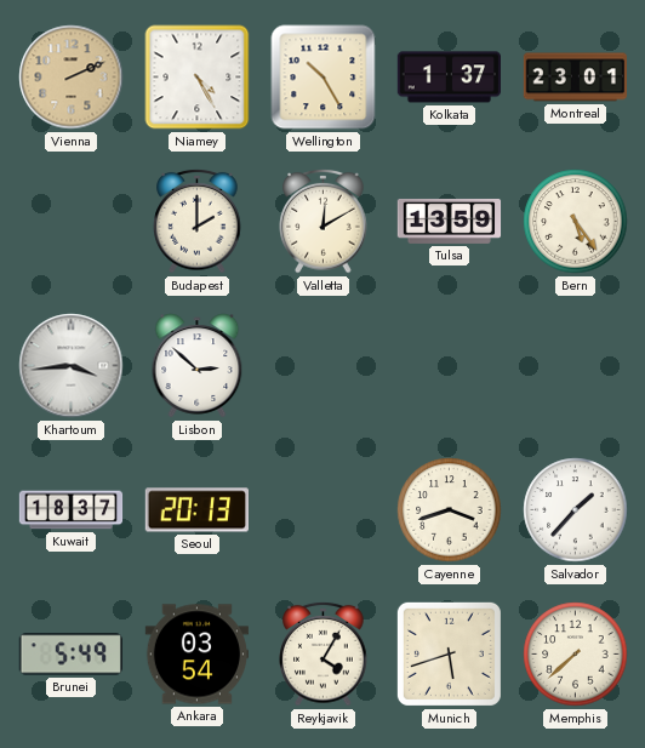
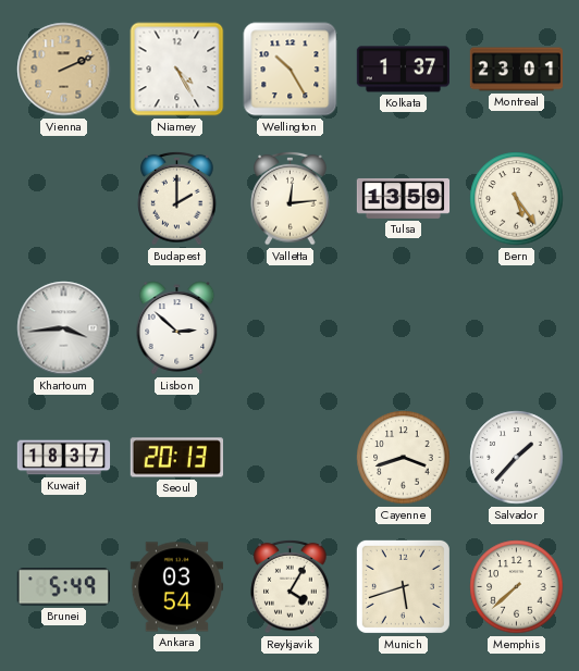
Valletta: 12:10 -> 12:14 (291, 198)
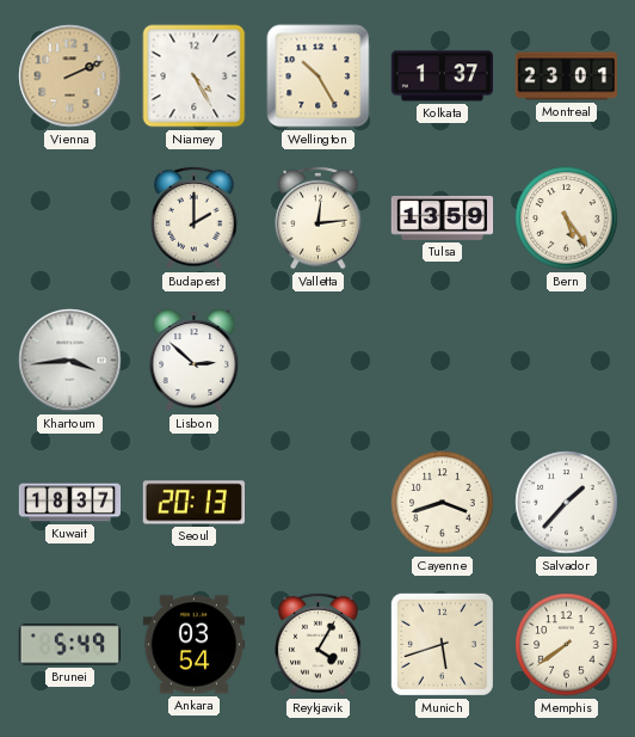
Memphis: 7:38 -> 7:39 (567, 645)
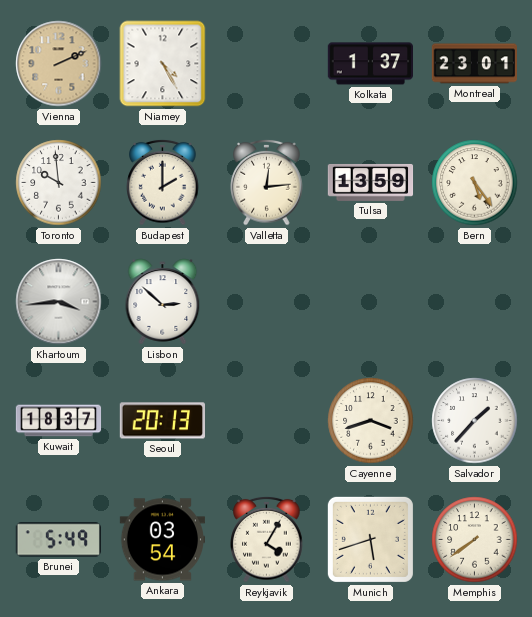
Wellington: 10:25 -> none (319, 76)
Toronto: none -> 9:59 (59, 183)
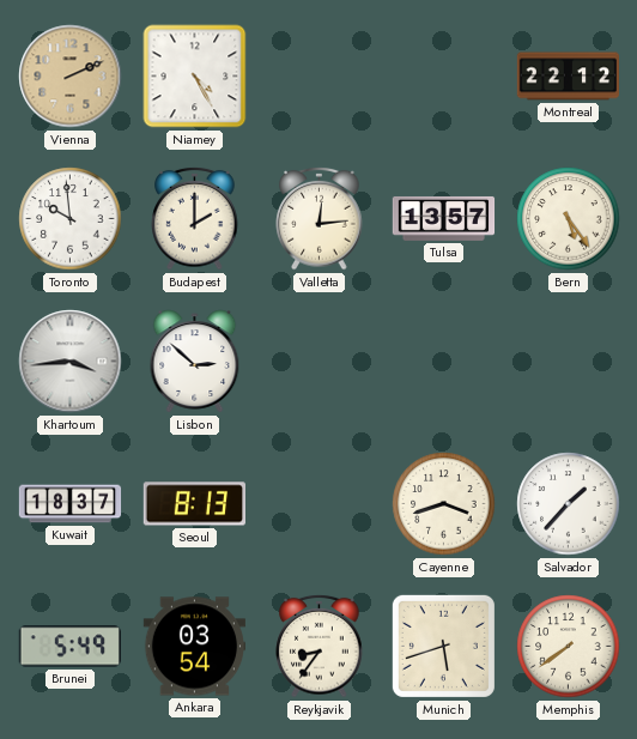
Kolkata: 1:37 -> none (370, 64)
Montreal: 23:01 -> 22:12 (568, 77)
Tulsa: 13:59 -> 13:57 (444, 218)
Seoul: 20:13 -> 8:13 (194, 504)
Reykjavik: 4:05 -> 8:36 (320, 646)
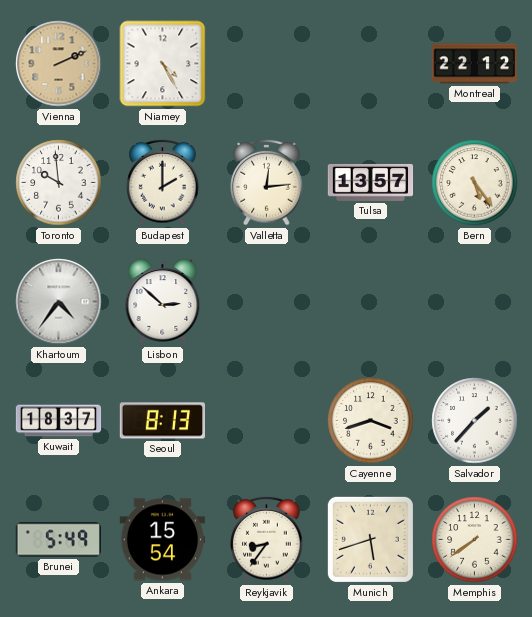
Khartoum: 3:44 -> 4:36 (59, 302)
Ankara: 03:54 -> 15:54 (162, 540)
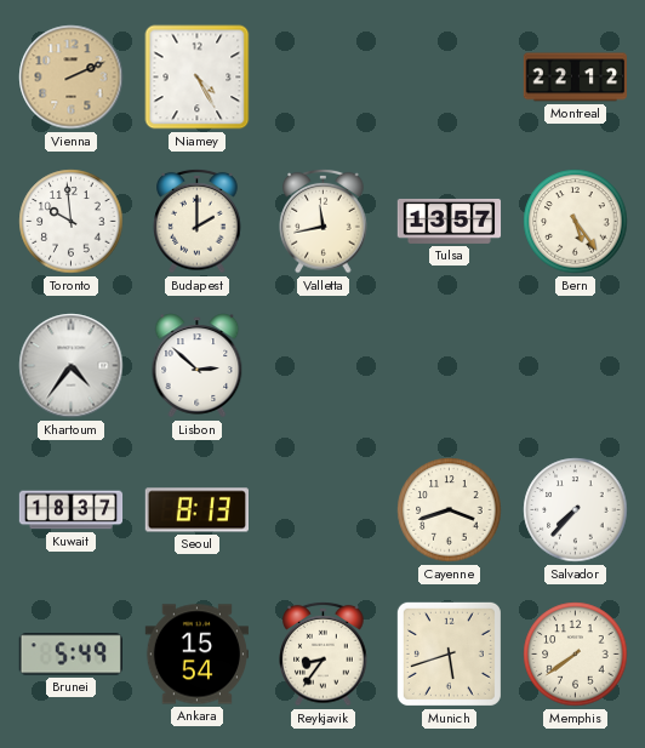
Valletta: 12:14 -> 11:43 (324, 221)
Salvador: 1:37 -> 7:37 (576, 510)
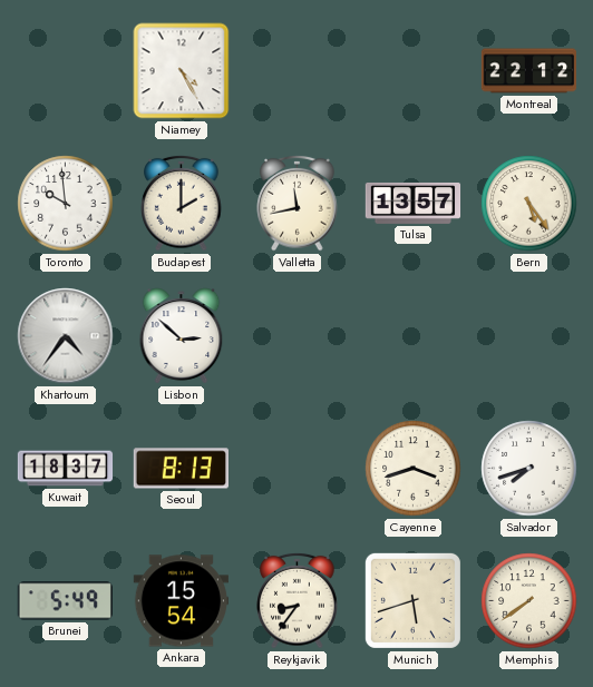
Vienna: 2:11 -> none (72, 78)
Salvador: 7:37 -> 7:42 (529, 469)
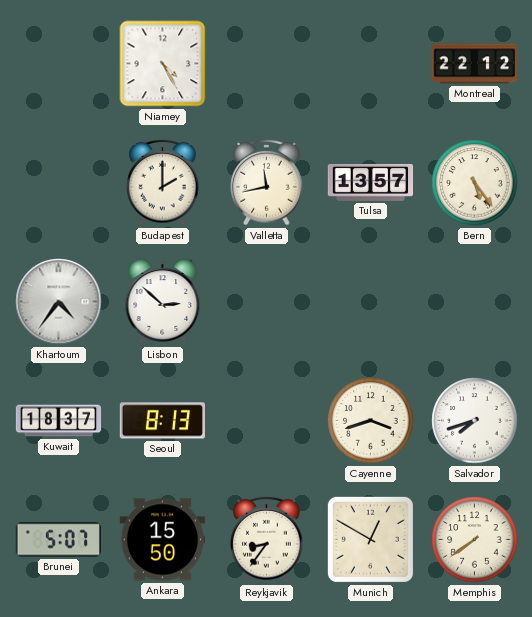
Toronto: 9:59 -> none (66, 204)
Brunei: 5:49 -> 5:07 (58, 540)
Ankara: 15:54 -> 15:50 (162, 540)
Munich: 5:42 -> 12:50 (370, 539)
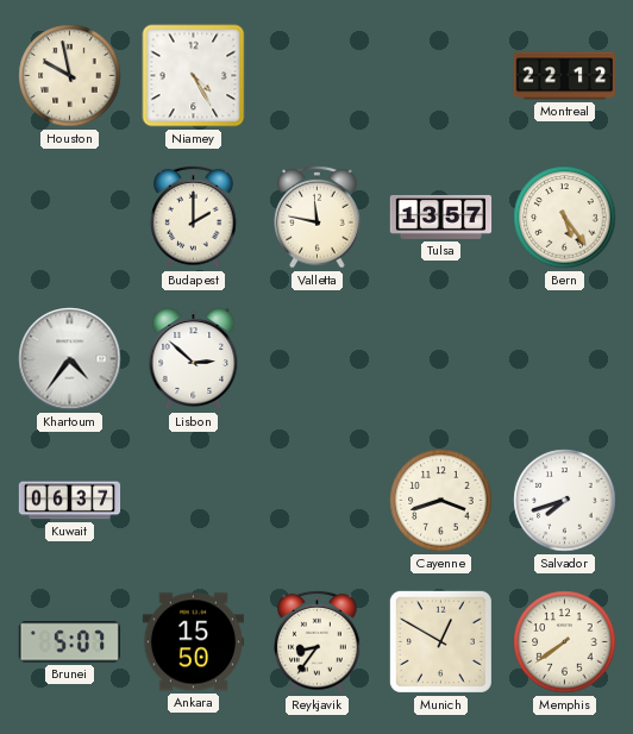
Houston: none -> 9:58 (70, 76)
Valletta: 11:43 -> 11:47 (318, 217)
Kuwait: 18:37 -> 06:37 (70, 501)
Seoul: 8:13 -> none (162, 421)
